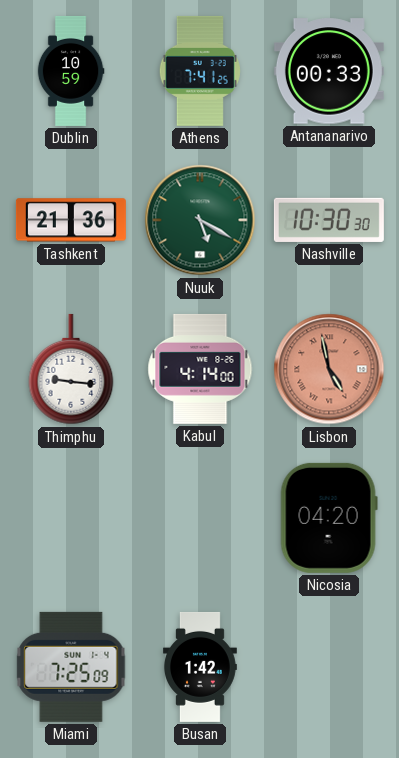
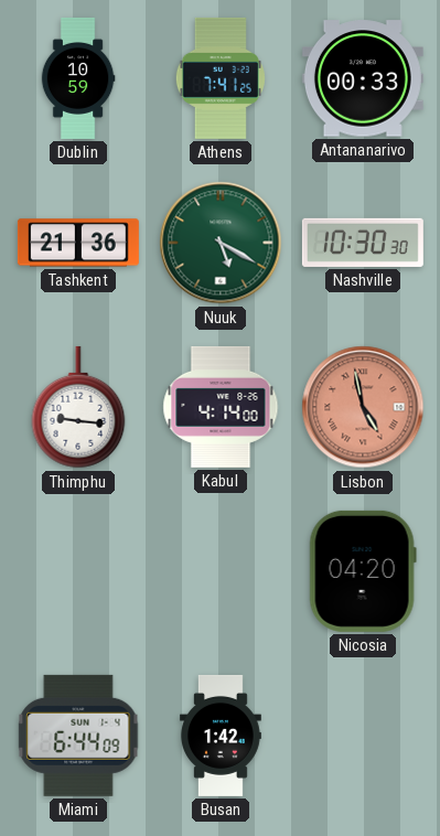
Miami: 7:25 -> 6:44 (78, 736)
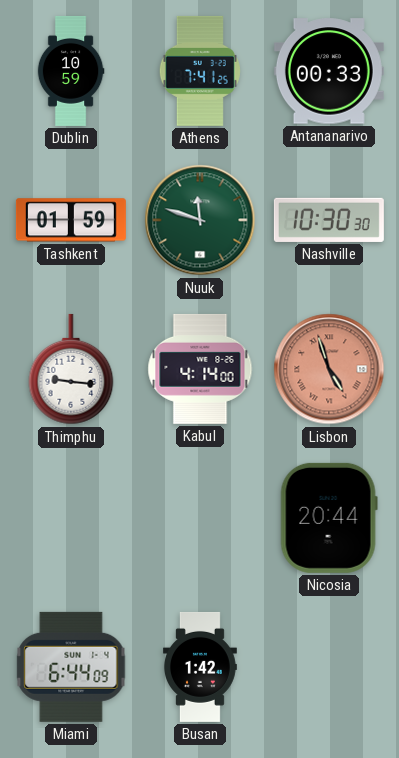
Tashkent: 21:36 -> 01:59 (71, 220)
Nuuk: 5:20 -> 11:48 (200, 220)
Lisbon: 4:58 -> 4:57 (329, 369)
Nicosia: 04:20 -> 20:44 (329, 518)
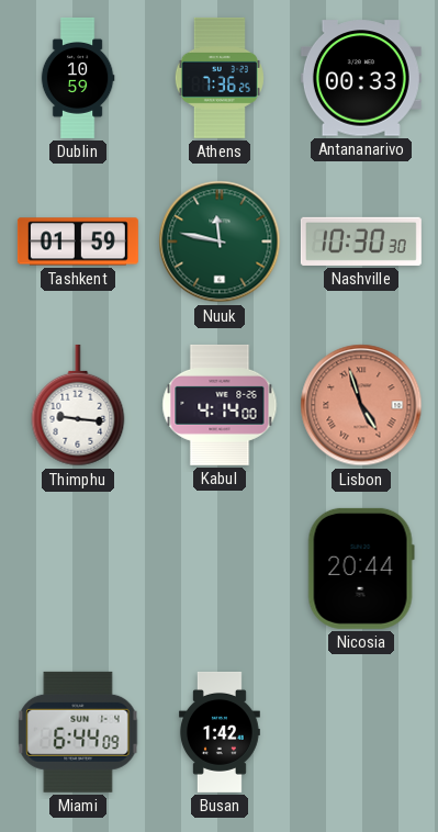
Athens: 7:41 -> 7:36 (220, 78)
Nuuk: 11:48 -> 11:47 (220, 241)
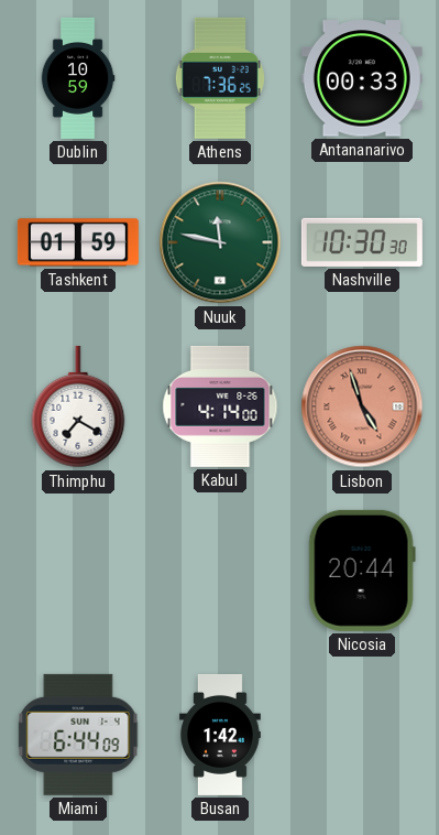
Thimphu: 9:16 -> 7:20 (78, 406)
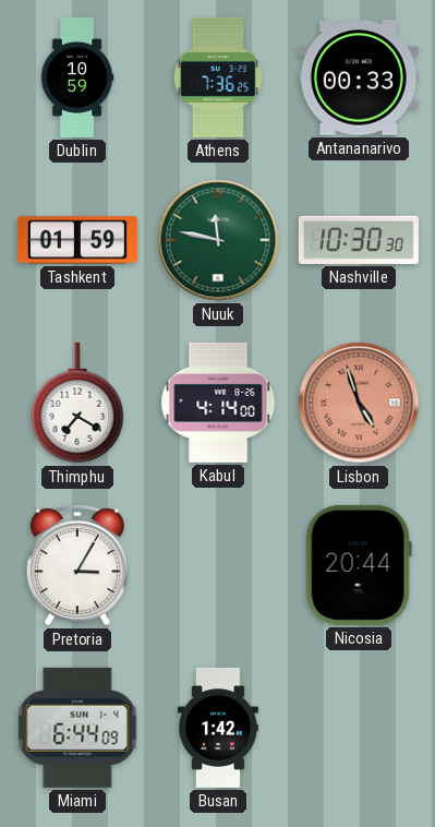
Pretoria: none -> 3:05 (77, 565)
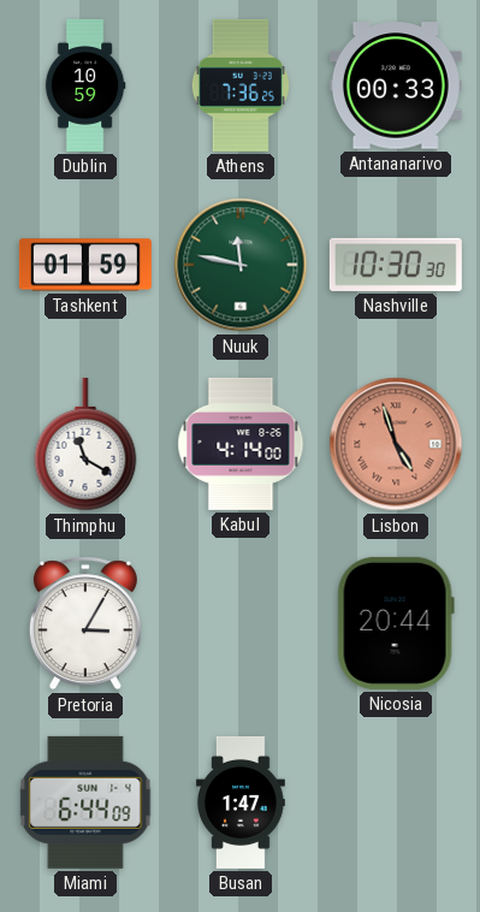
Thimphu: 7:20 -> 11:20 (85, 444)
Busan: 1:42 -> 1:47 (241, 803)
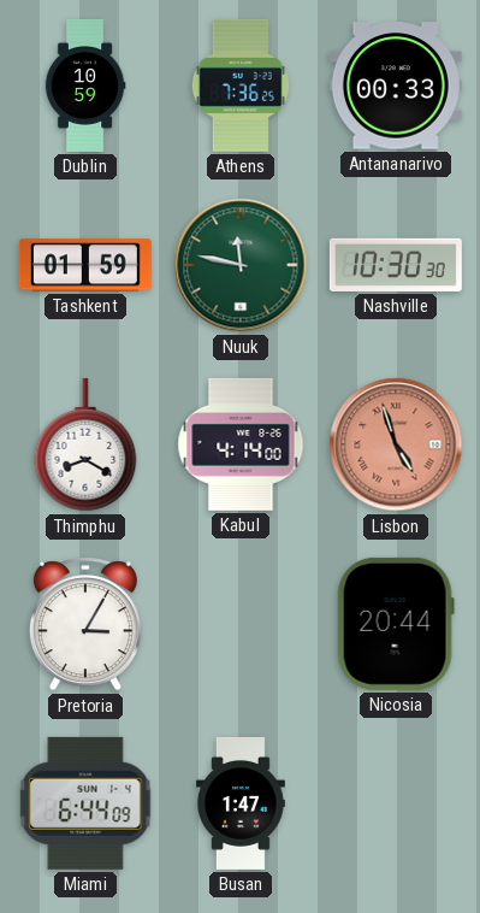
Thimphu: 11:20 -> 8:20 (85, 444)
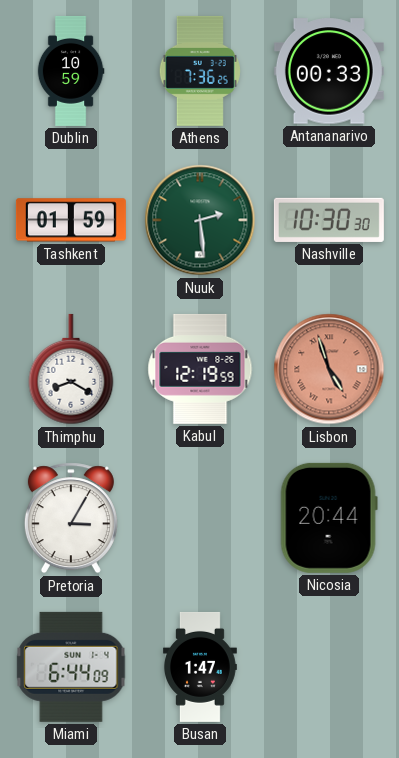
Nuuk: 11:47 -> 2:29 (200, 220)
Kabul: 4:14 -> 12:19 (200, 369)
